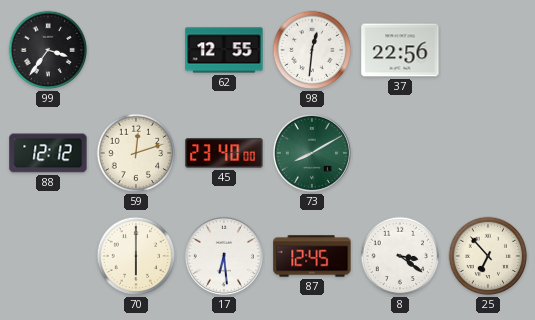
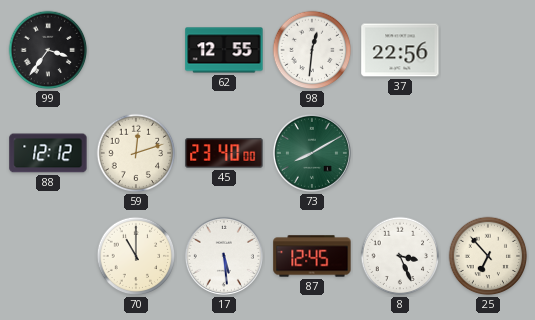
70: 6:00 -> 11:00 (136, 256)
17: 6:29 -> 5:29 (224, 256)
8: 3:21 -> 3:26 (400, 256)
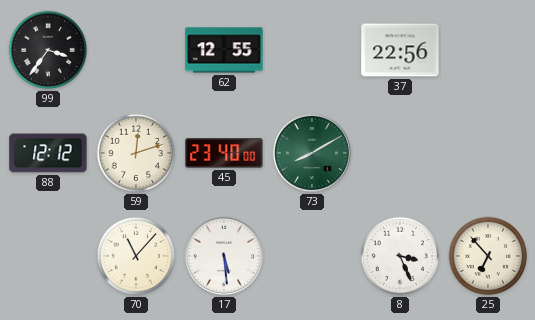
98: 12:31 -> none (312, 50)
70: 11:00 -> 11:07 (136, 256)
87: 12:45 -> none (312, 256)
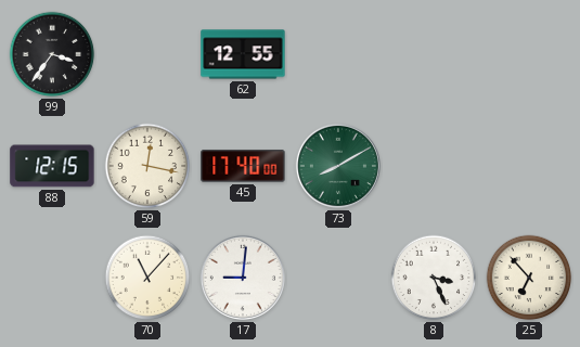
37: 22:56 -> none (400, 50)
88: 12:12 -> 12:15 (52, 166)
59: 12:12 -> 12:17 (147, 166)
45: 23:40 -> 17:40 (243, 166)
17: 5:29 -> 9:01 (243, 278)
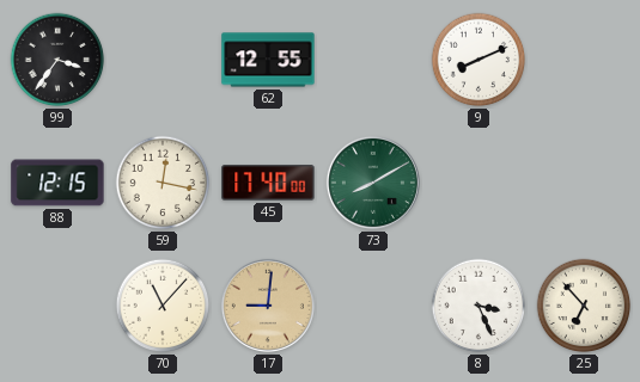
9: none -> 8:11 (479, 60)
17 dial: white -> champagne (268, 306)
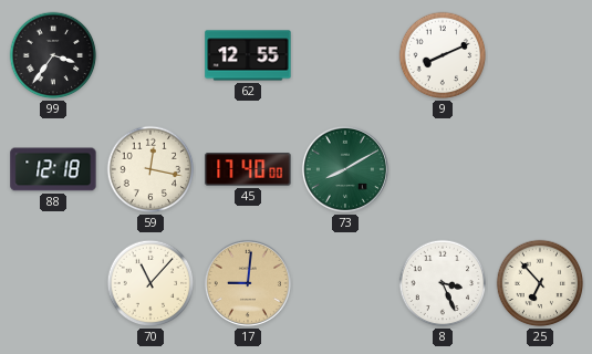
88: 12:15 -> 12:18 (53, 169)
